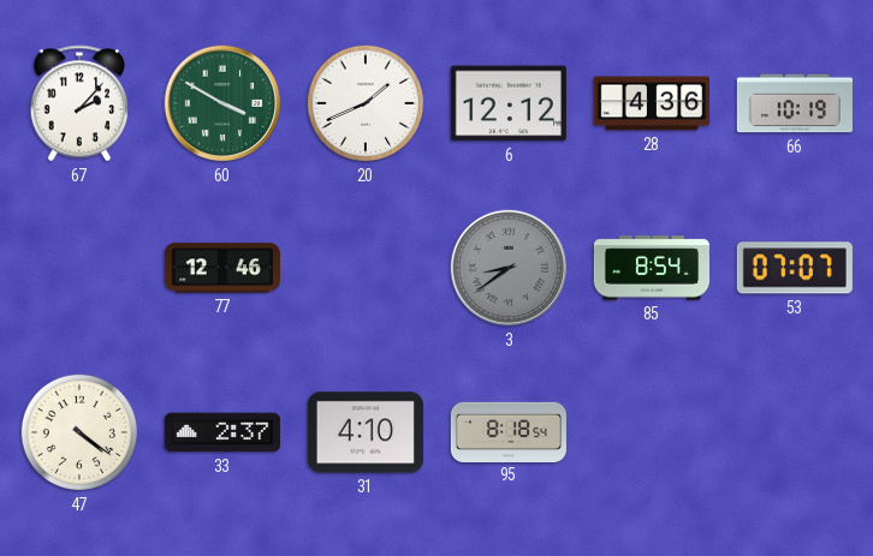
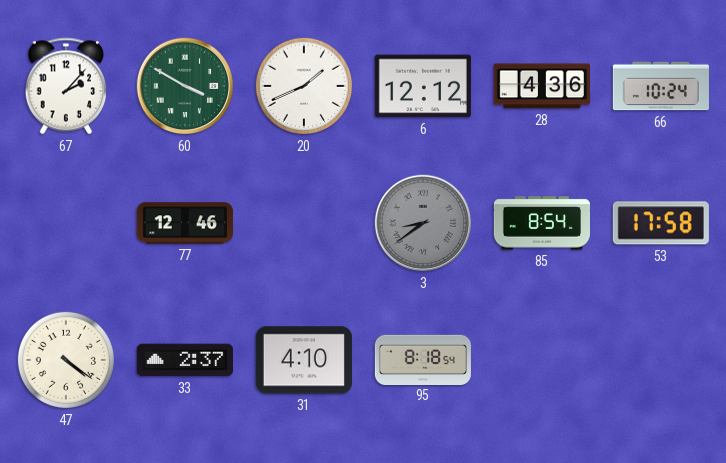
66: 10:19 -> 10:24 (661, 86)
53: 07:07 -> 17:58 (661, 223)
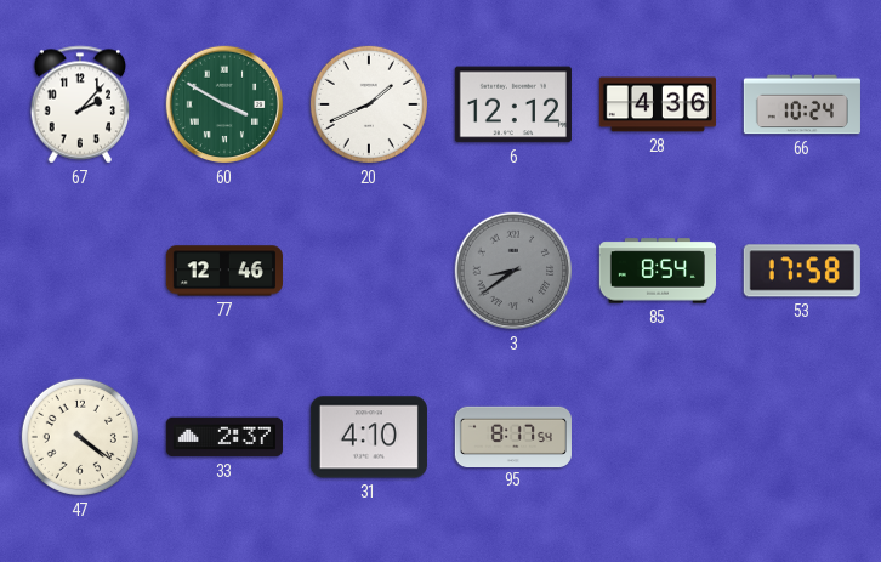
95: 8:18 -> 8:17 (513, 436)
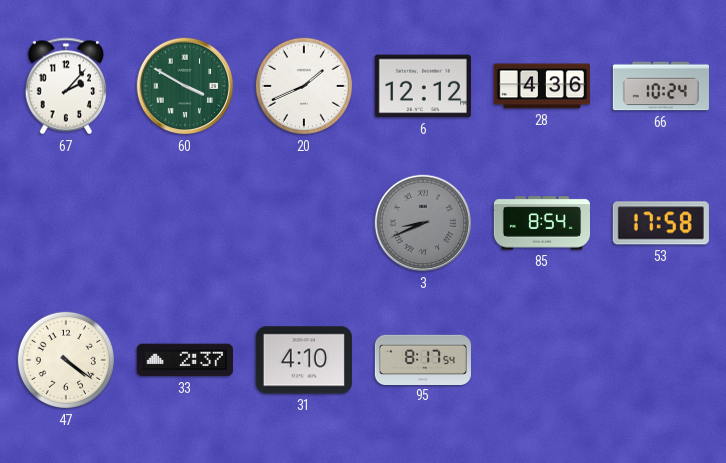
77: 12:46 -> none (224, 271)
3: 8:39 -> 8:41 (423, 223)
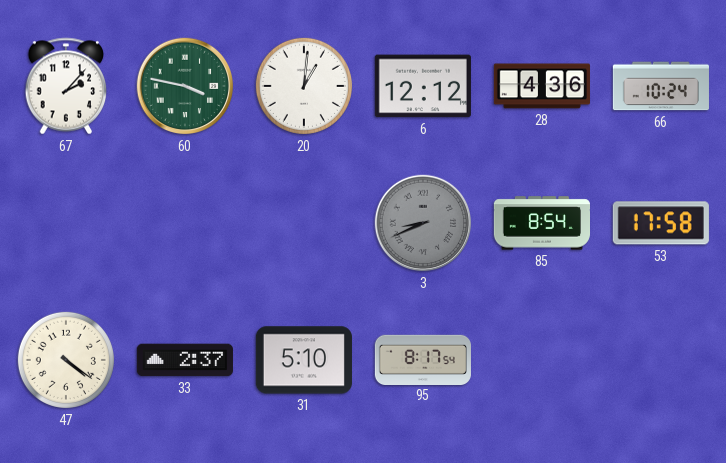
60: 3:50 -> 3:47 (185, 86)
20: 1:41 -> 1:01 (304, 86)
31: 4:10 -> 5:10 (304, 360)
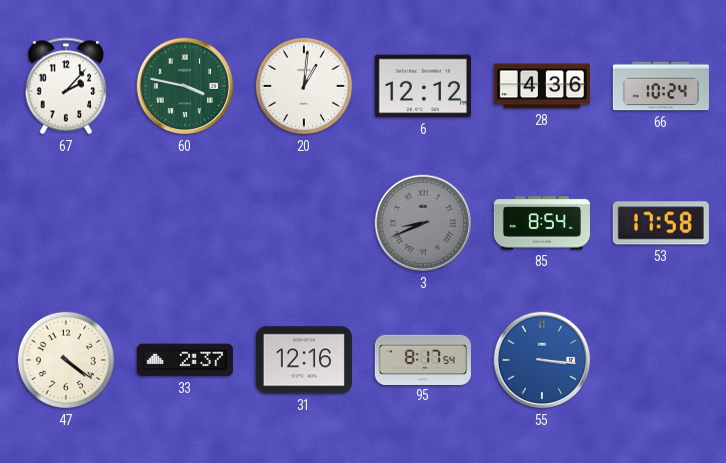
31: 5:10 -> 12:16 (304, 360)
55: none -> 3:16 (542, 360)
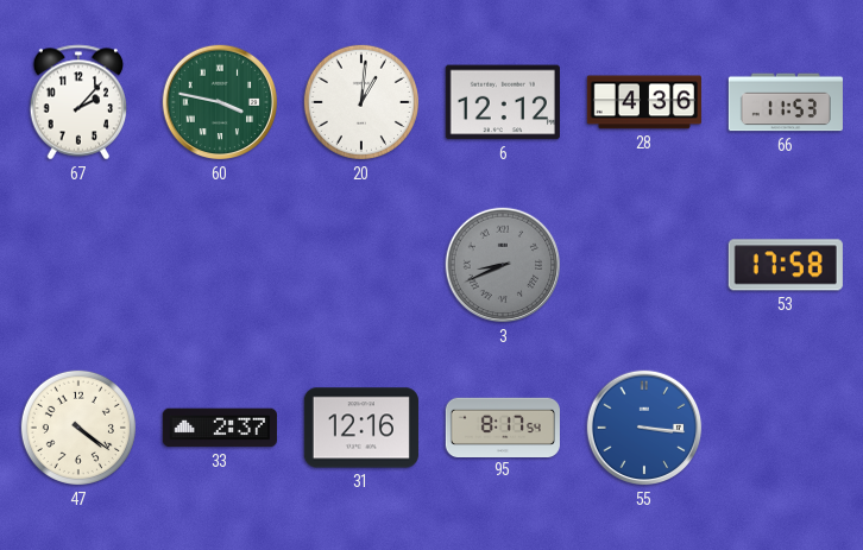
66: 10:24 -> 11:53 (786, 102)
85: 8:54 -> none (541, 223)
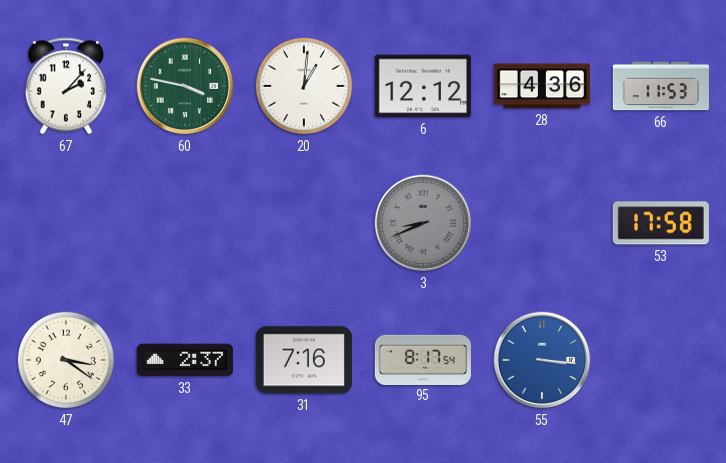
47: 4:21 -> 3:21 (66, 360)
31: 12:16 -> 7:16 (304, 360)
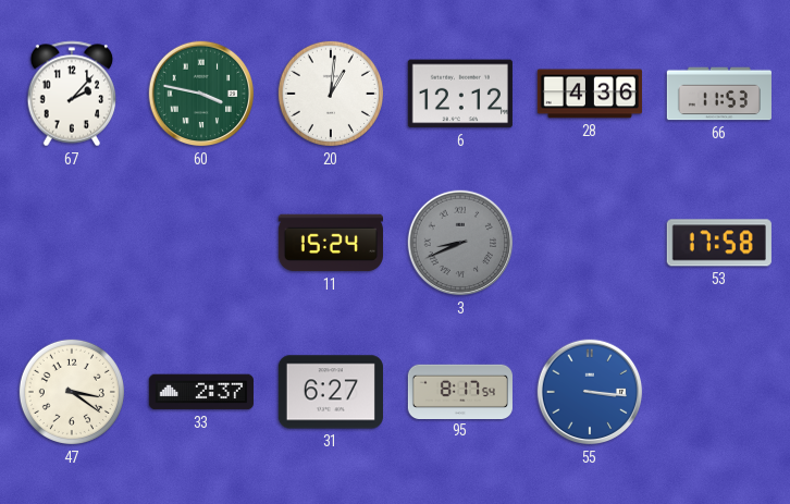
11: none -> 15:24 (331, 243)
31: 7:16 -> 6:27 (331, 392)
